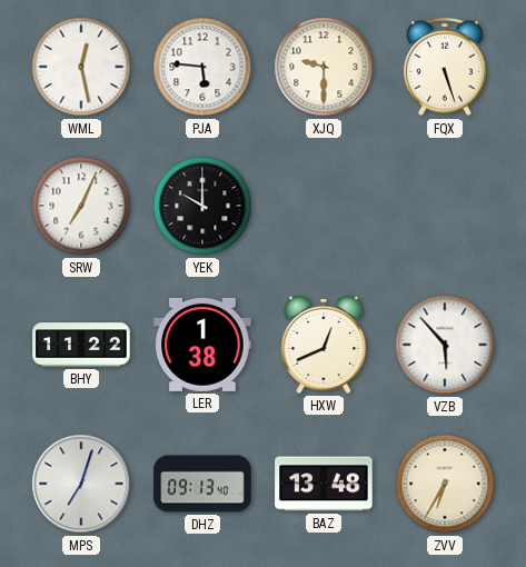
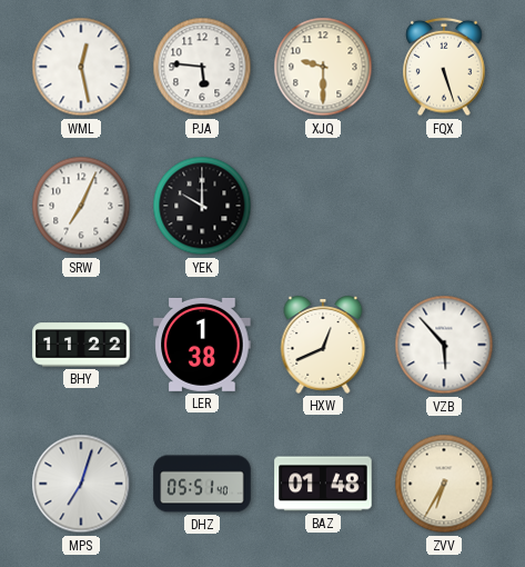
DHZ: 09:13 -> 05:51 (202, 484)
BAZ: 13:48 -> 01:48 (323, 484)
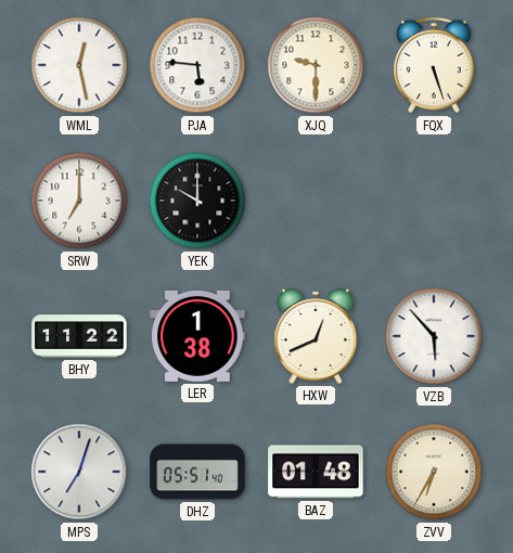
SRW: 7:04 -> 7:00 (79, 201)
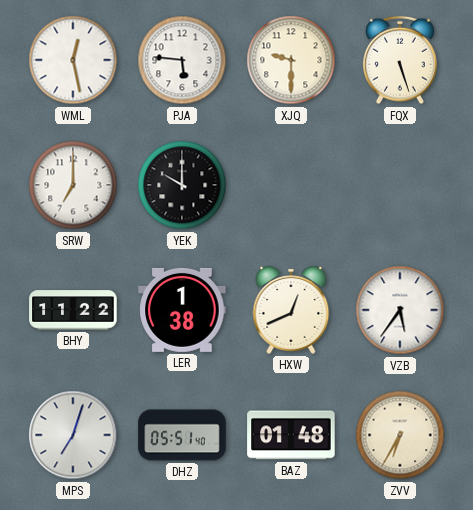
VZB: 5:53 -> 5:36 (400, 310)
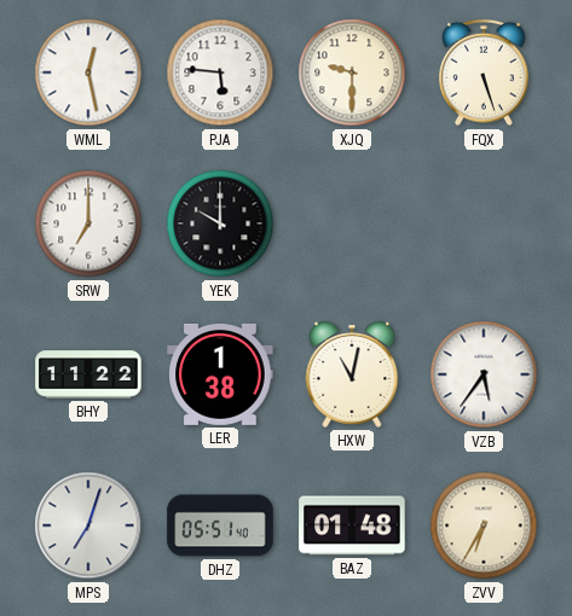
HXW: 12:41 -> 11:02 (352, 376)
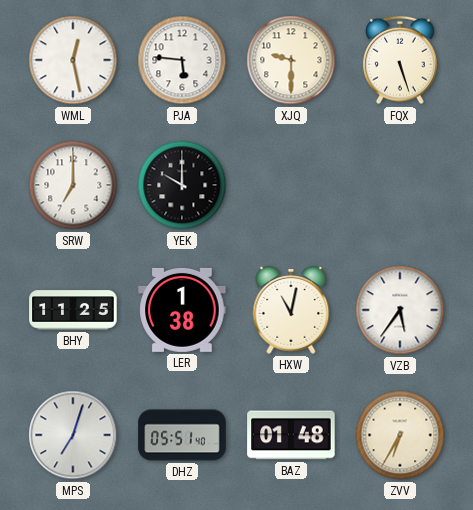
BHY: 11:22 -> 11:25 (73, 310)
